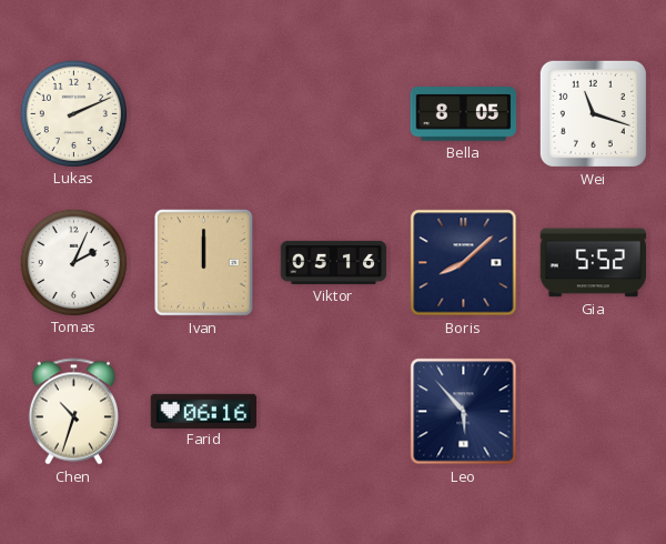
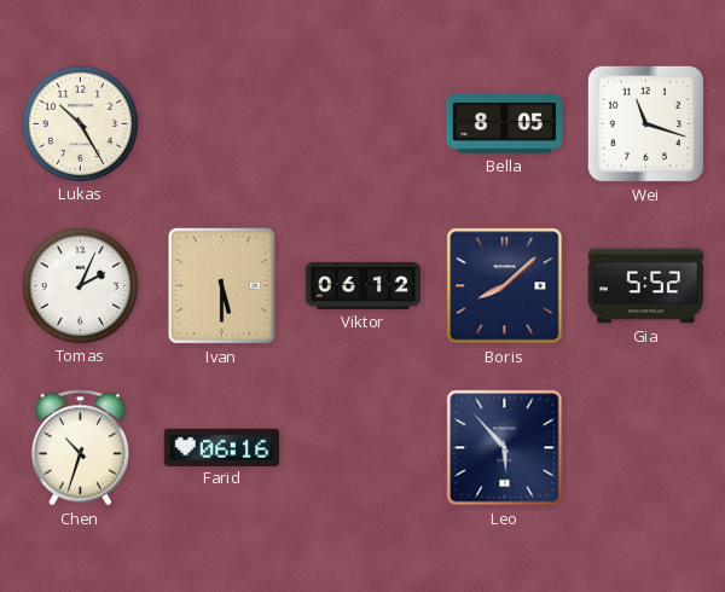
Lukas: 2:11 -> 10:25 (80, 123)
Ivan: 12:00 -> 5:30 (221, 286)
Viktor: 05:16 -> 06:12 (364, 285)
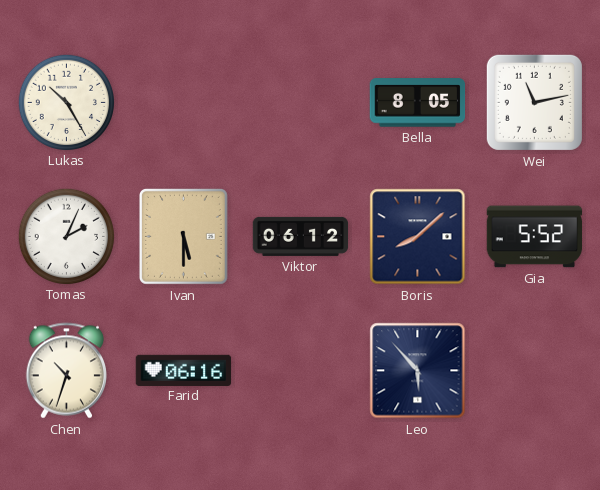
Wei: 11:18 -> 11:13 (534, 102)
